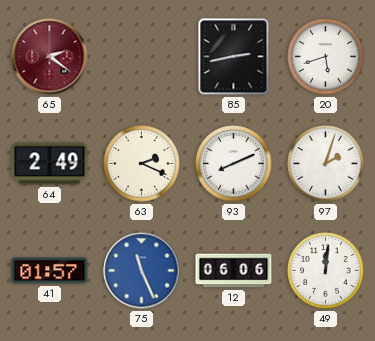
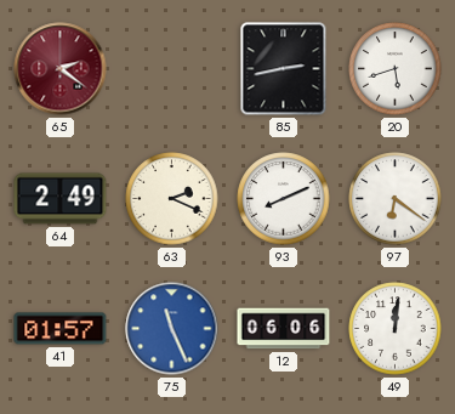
97: 2:03 -> 6:21 (396, 199)
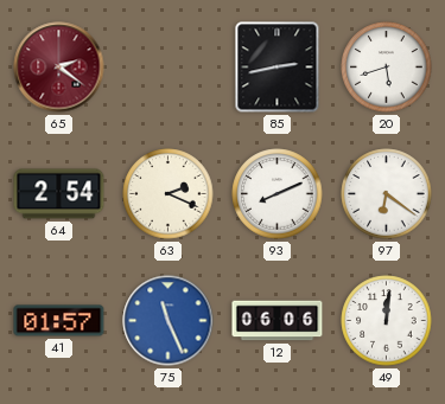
64: 2:49 -> 2:54 (59, 194)
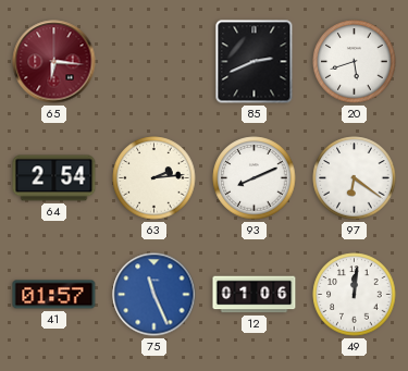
65: 2:21 -> 6:16 (54, 62)
85: 2:43 -> 2:41 (255, 62)
63: 2:19 -> 2:14 (154, 178)
12: 06:06 -> 01:06 (255, 295)
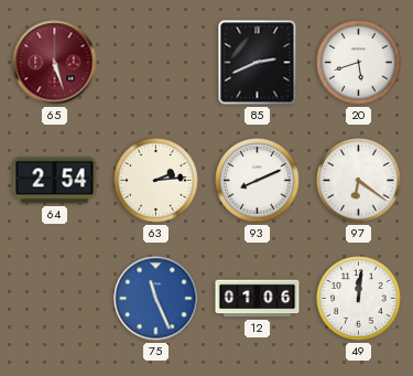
65: 6:16 -> 5:27 (55, 63)
41: 01:57 -> none (54, 295)
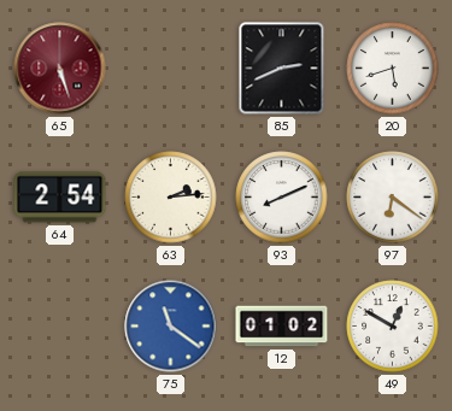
75: 11:26 -> 11:21 (171, 327)
12: 01:06 -> 01:02 (282, 327)
49: 12:01 -> 12:50 (393, 327)
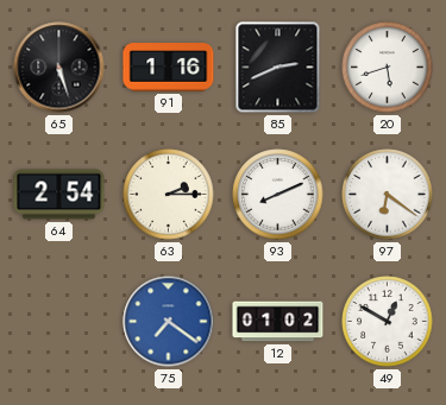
65 dial: burgundy -> black (59, 68)
91: none -> 1:16 (169, 68)
63: 2:14 -> 2:15 (169, 195)
75: 11:21 -> 7:21 (169, 322)
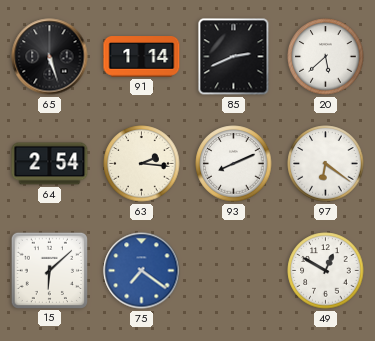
91: 1:16 -> 1:14 (142, 57)
20: 5:42 -> 5:38 (326, 57)
63: 2:15 -> 2:16 (142, 164)
15: none -> 6:08 (49, 270)
12: 01:02 -> none (278, 322)
